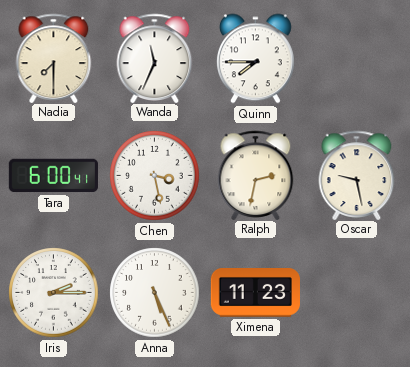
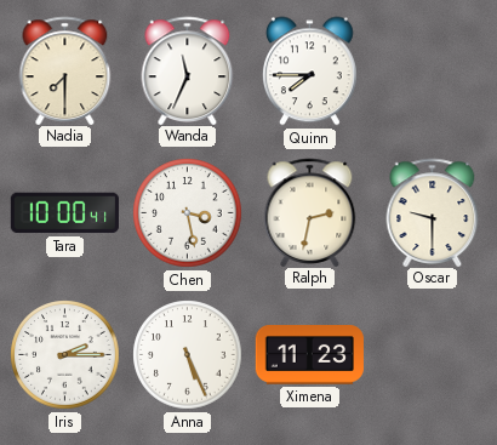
Tara: 6:00 -> 10:00 (64, 213)
Oscar: 9:28 -> 9:30 (433, 212)
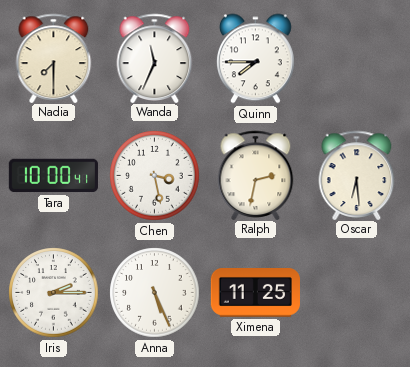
Oscar: 9:30 -> 6:29 (357, 175)
Ximena: 11:23 -> 11:25 (255, 293)
